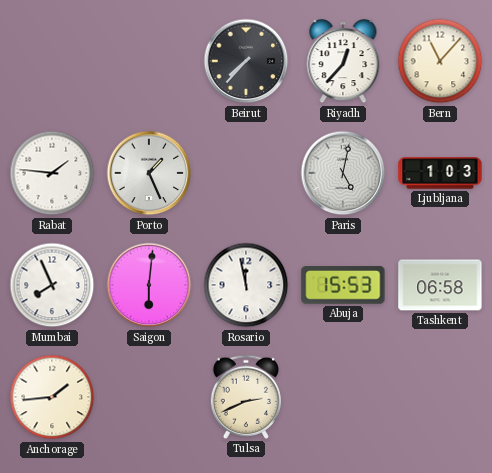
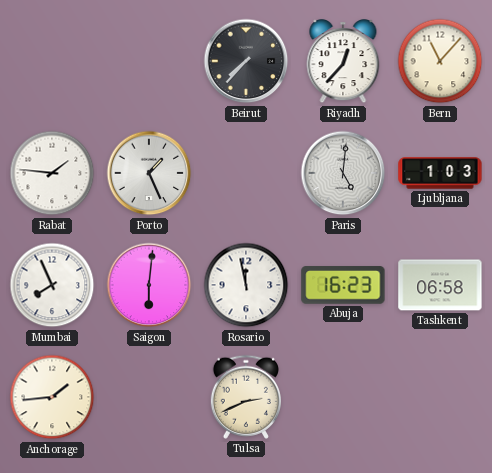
Paris: 5:02 -> 5:01 (343, 173)
Abuja: 15:53 -> 16:23 (343, 285)
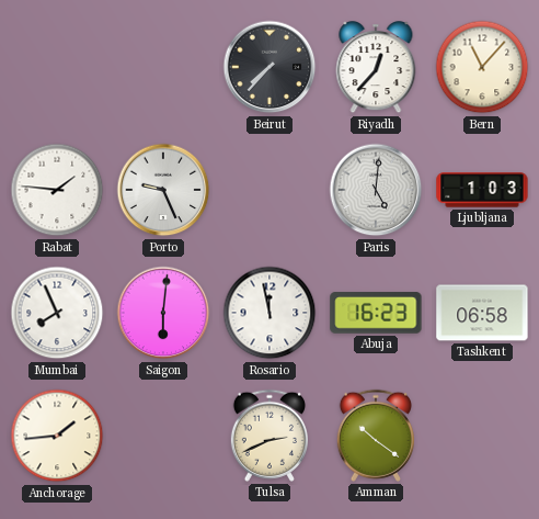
Porto: 1:26 -> 9:26 (163, 190)
Amman: none -> 10:21 (376, 436)
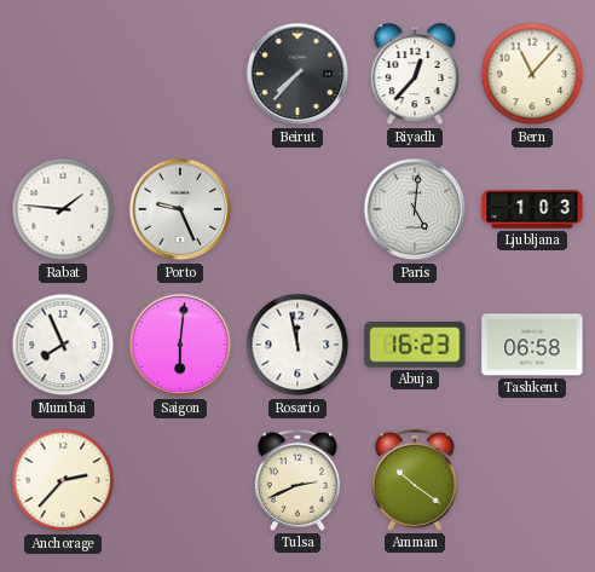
Anchorage: 1:44 -> 2:37 (63, 480)
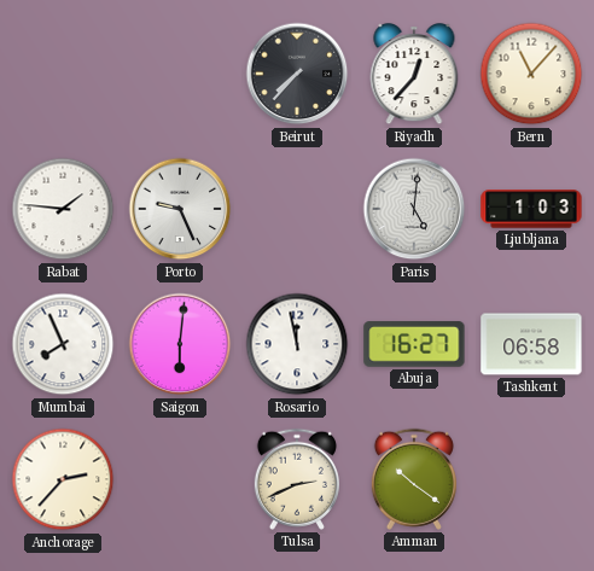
Abuja: 16:23 -> 16:27 (414, 344)
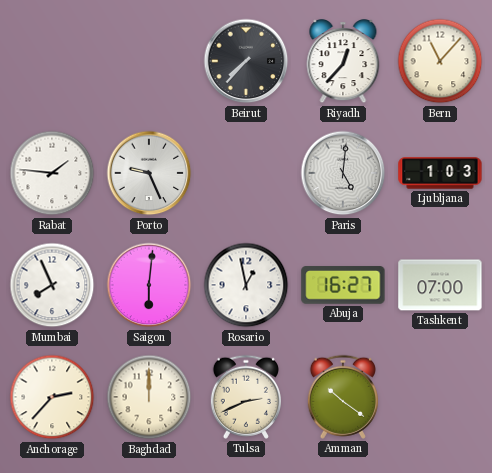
Rosario: 11:58 -> 12:58 (246, 285)
Tashkent: 06:58 -> 07:00 (440, 285)
Baghdad: none -> 12:00 (149, 397)
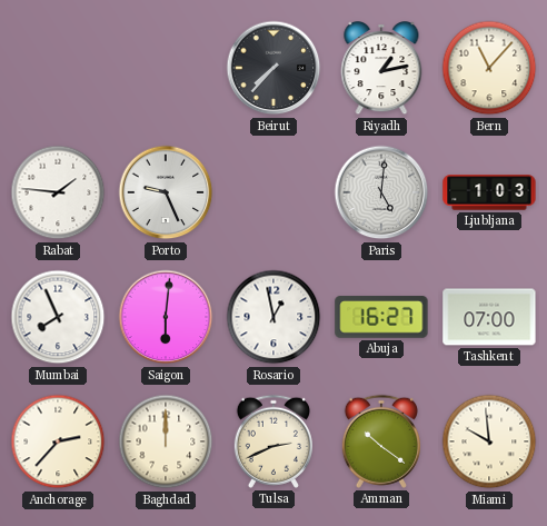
Riyadh: 12:37 -> 1:13 (381, 69)
Miami: none -> 9:59 (489, 441)
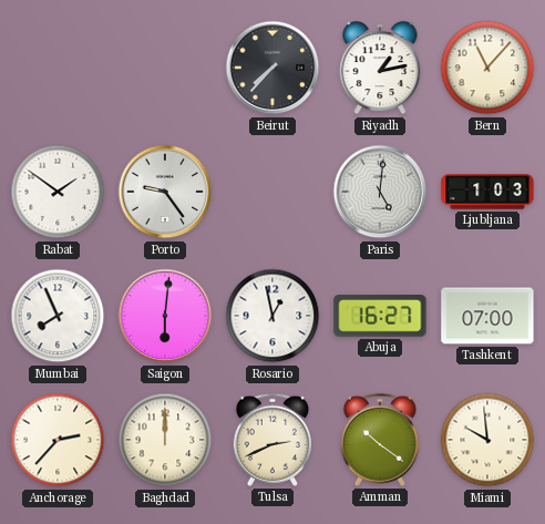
Rabat: 1:46 -> 1:51 (58, 192)
Porto: 9:26 -> 9:24 (165, 192)
